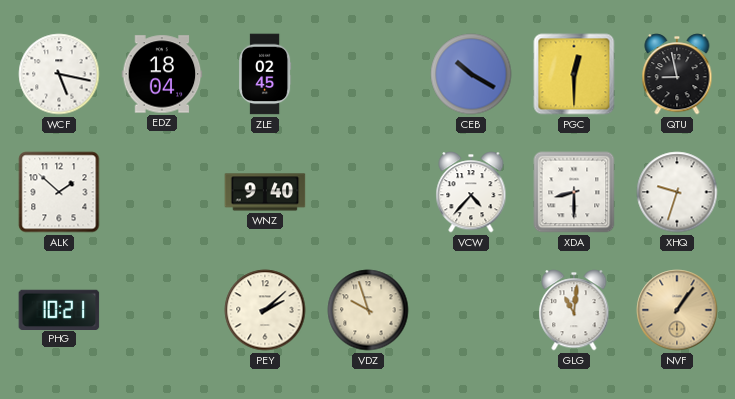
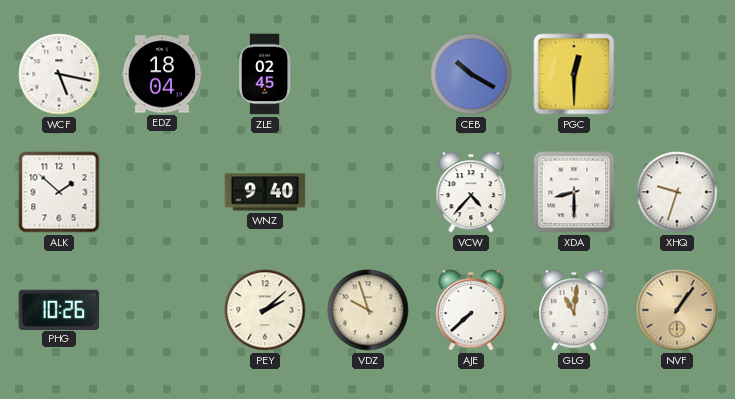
QTU: 8:58 -> none (677, 74)
PHG: 10:21 -> 10:26 (59, 309)
AJE: none -> 7:38 (471, 310)
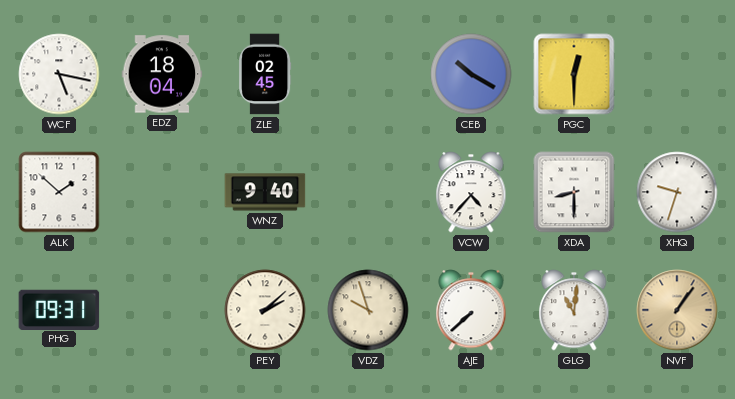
PHG: 10:26 -> 09:31 (59, 309)
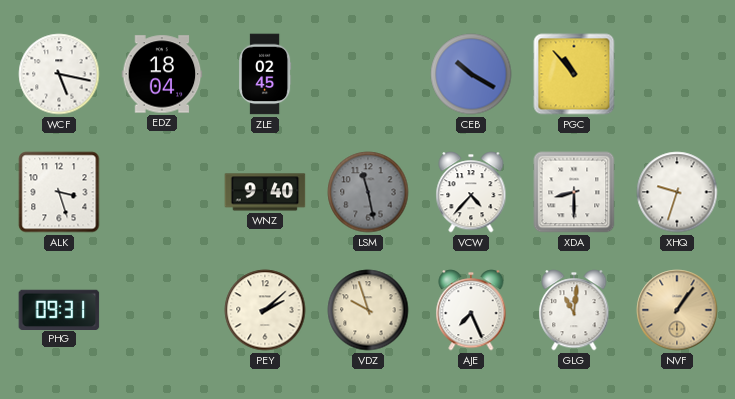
PGC: 12:30 -> 10:53 (574, 74)
ALK: 1:52 -> 3:27 (59, 192)
LSM: none -> 11:28 (368, 192)
AJE: 7:38 -> 7:26 (471, 310)
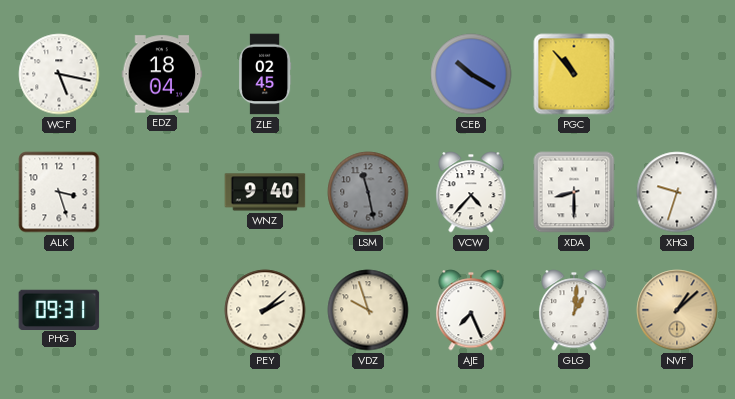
GLG: 11:01 -> 1:01 (574, 310)
NVF: 1:06 -> 1:08 (677, 310)
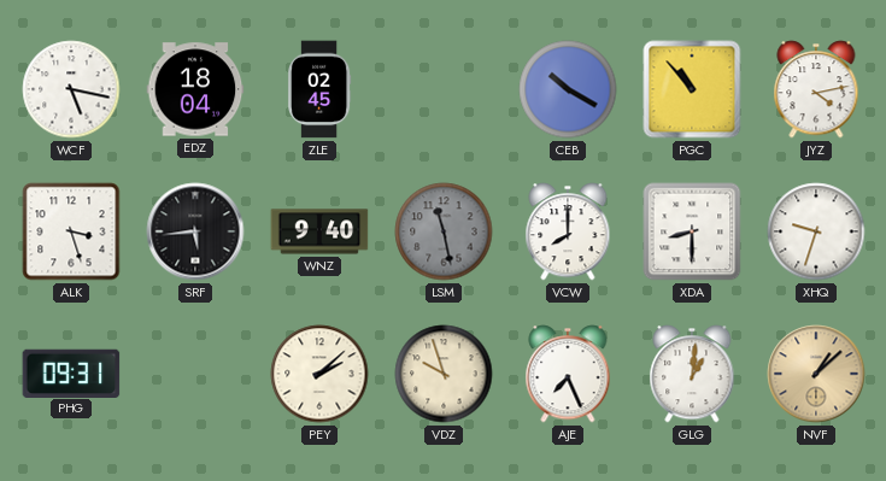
JYZ: none -> 4:13 (816, 89)
SRF: none -> 5:44 (195, 231)
VCW: 4:37 -> 8:00 (568, 231)
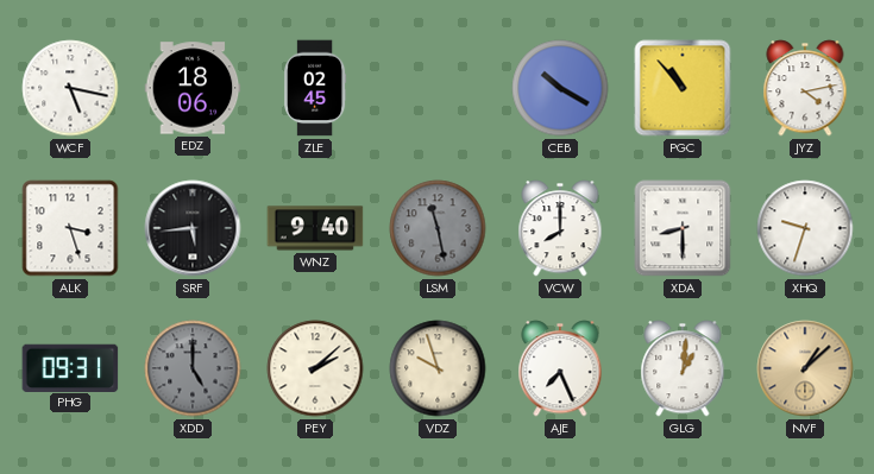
EDZ: 18:04 -> 18:06 (193, 88)
XDD: none -> 5:00 (193, 368)
